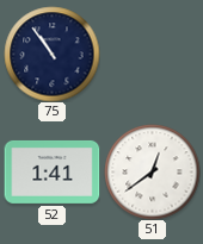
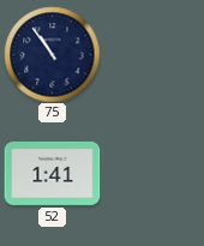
51: 12:39 -> none (152, 171)
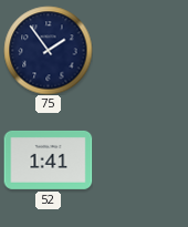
75: 10:54 -> 1:54 (48, 50)
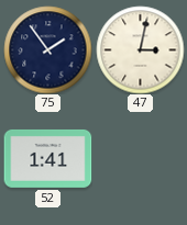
47: none -> 3:02 (140, 49)
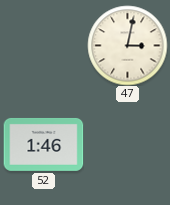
75: 1:54 -> none (47, 49)
52: 1:41 -> 1:46 (43, 144)
